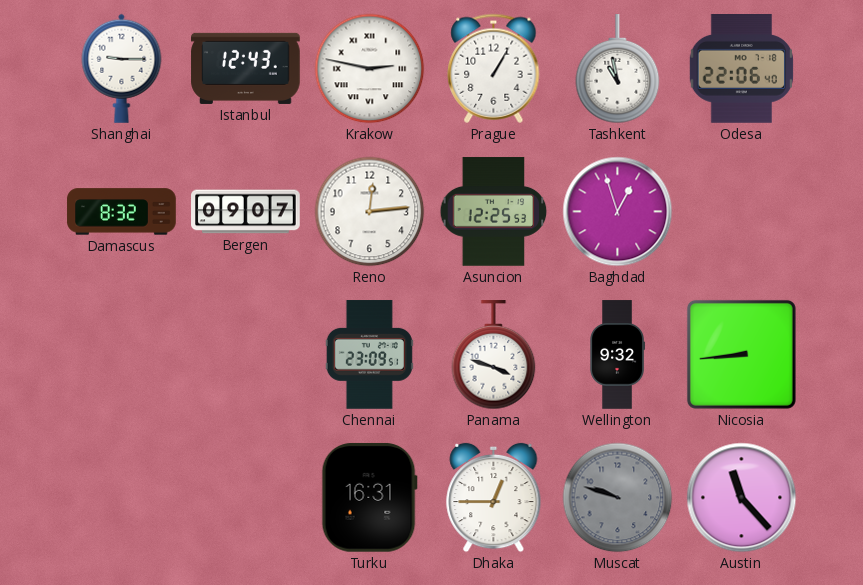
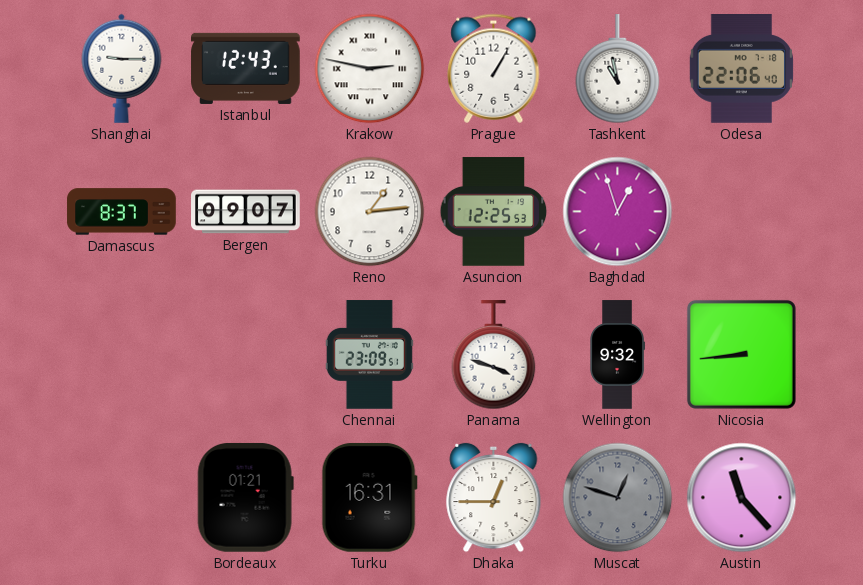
Damascus: 8:32 -> 8:37 (122, 212)
Reno: 12:14 -> 1:14 (370, 212)
Bordeaux: none -> 01:21 (245, 497)
Muscat: 9:48 -> 12:48 (618, 498)
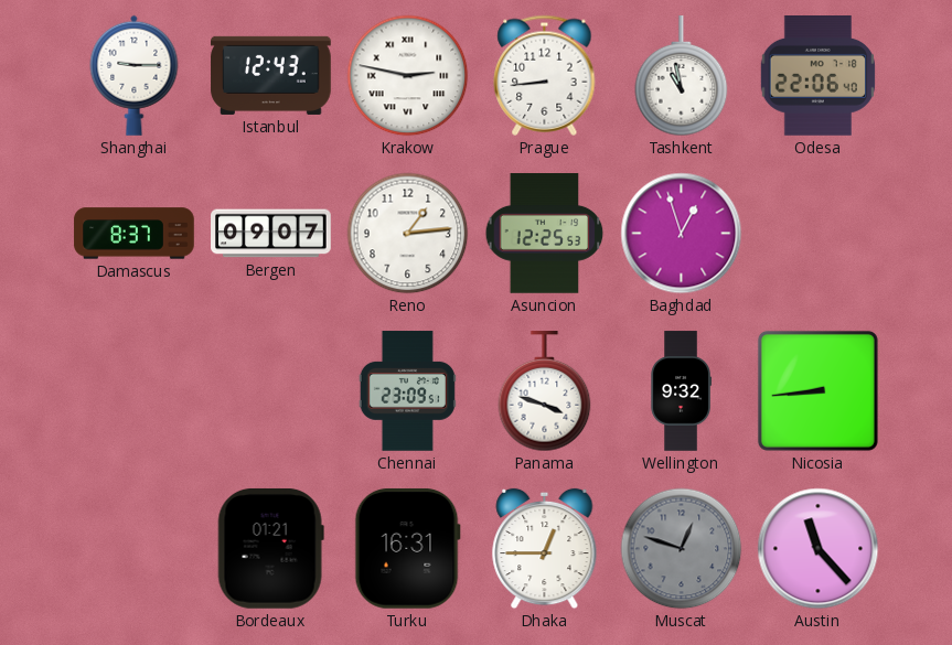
Prague: 1:05 -> 8:44 (545, 75)
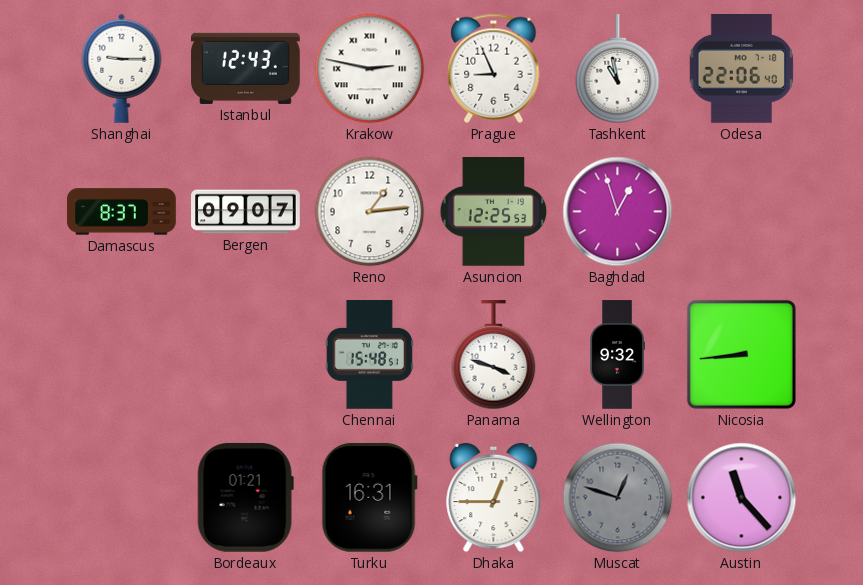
Prague: 8:44 -> 8:56 (494, 68)
Chennai: 23:09 -> 15:48 (369, 355)
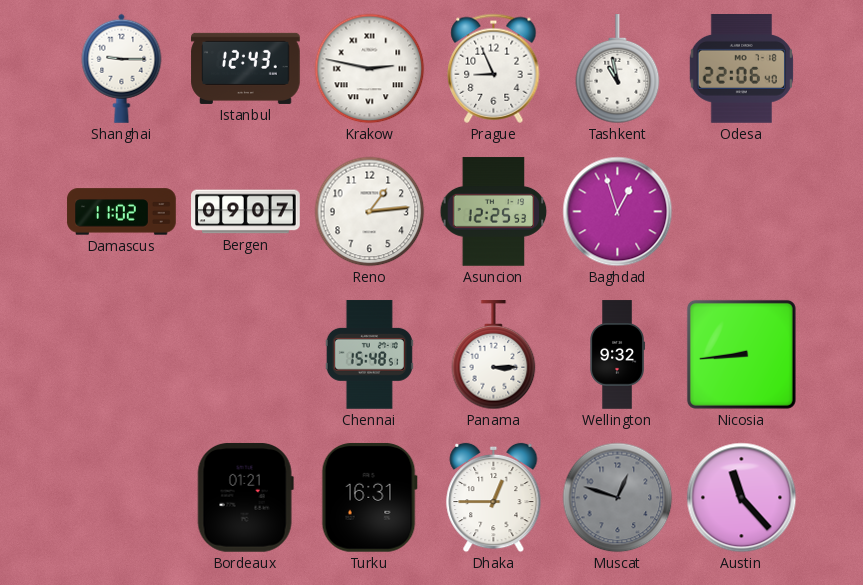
Damascus: 8:37 -> 11:02 (122, 212)
Panama: 3:48 -> 3:15 (494, 355)
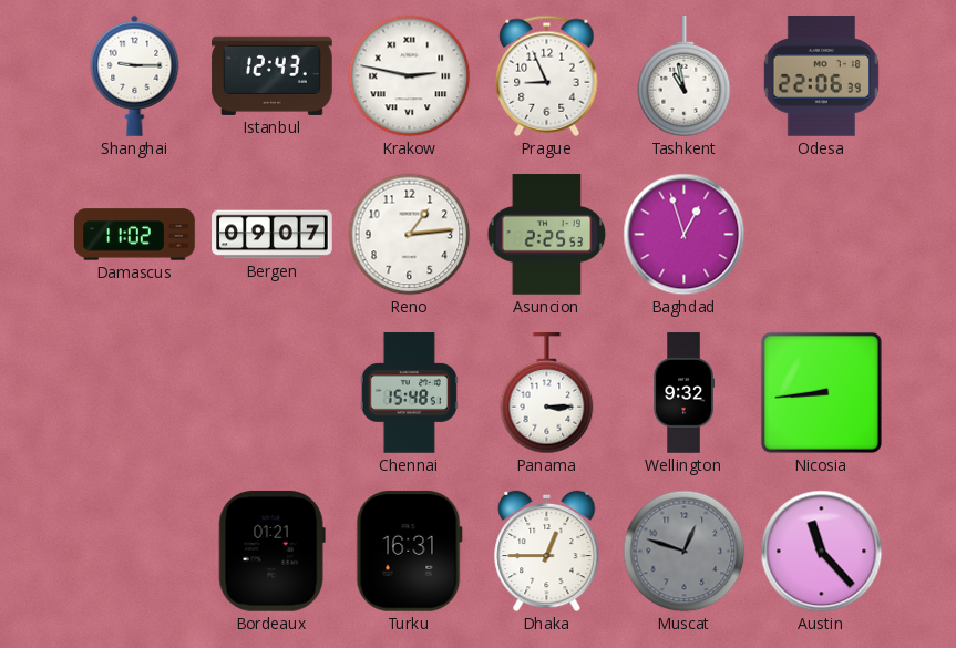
Odesa: 22:06:40 -> 22:06:39 (821, 76)
Asuncion: 12:25 -> 2:25 (547, 235)
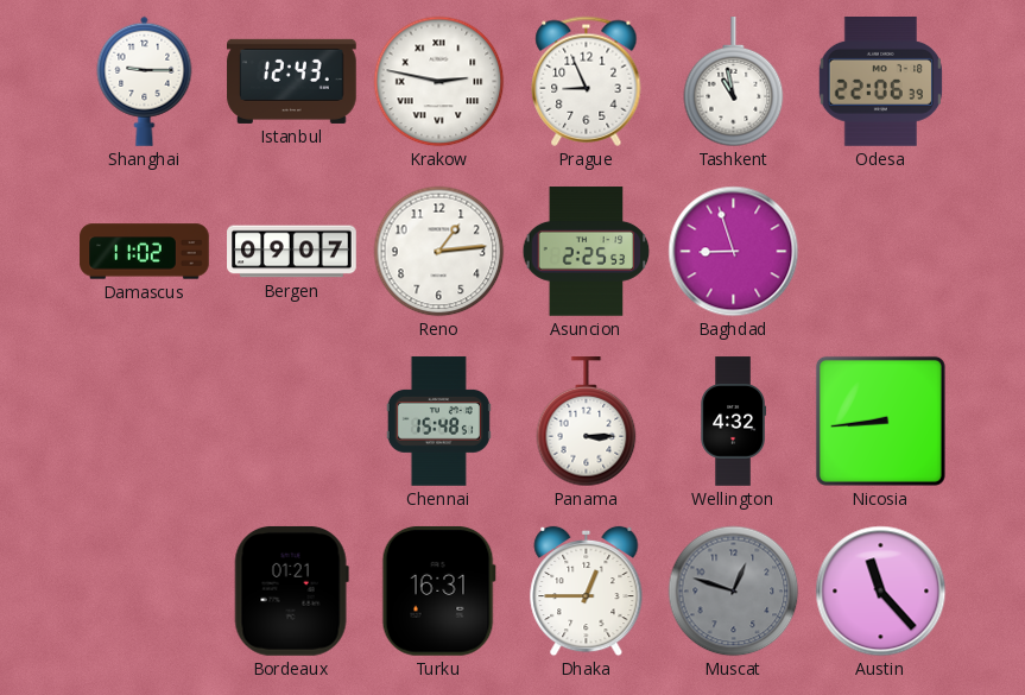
Baghdad: 12:57 -> 8:57 (734, 252)
Wellington: 9:32 -> 4:32 (733, 422)
